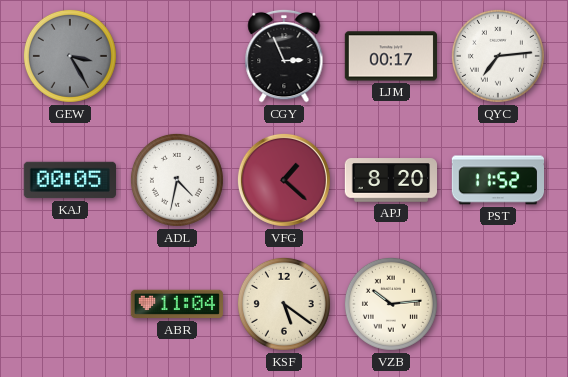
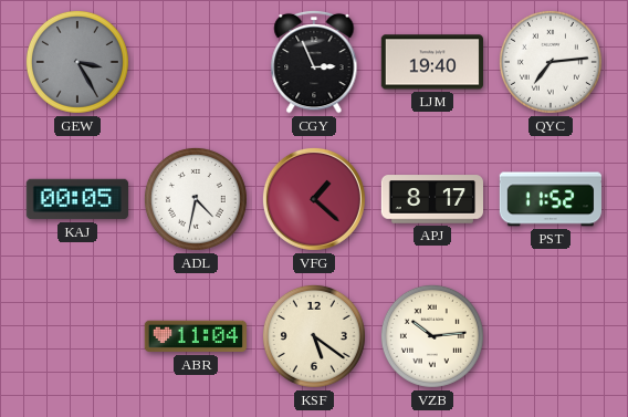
LJM: 00:17 -> 19:40 (431, 62)
APJ: 8:20 -> 8:17 (432, 199)
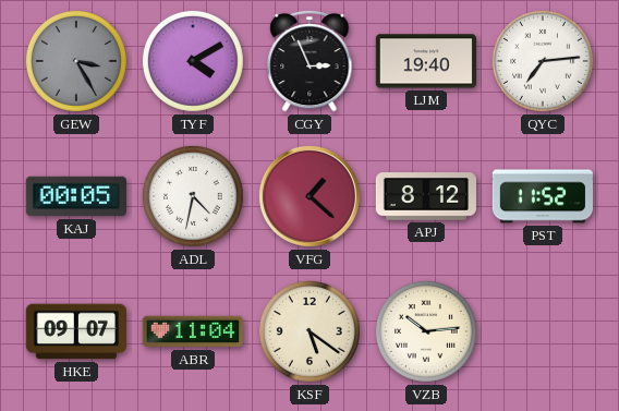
TYF: none -> 4:10 (193, 61)
APJ: 8:17 -> 8:12 (426, 196)
HKE: none -> 09:07 (76, 331)
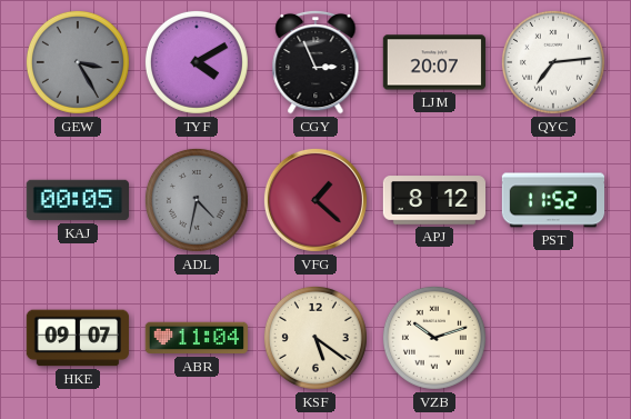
LJM: 19:40 -> 20:07 (433, 62)
ADL dial: white -> grey (197, 200)
VZB: 10:14 -> 10:12 (434, 338)
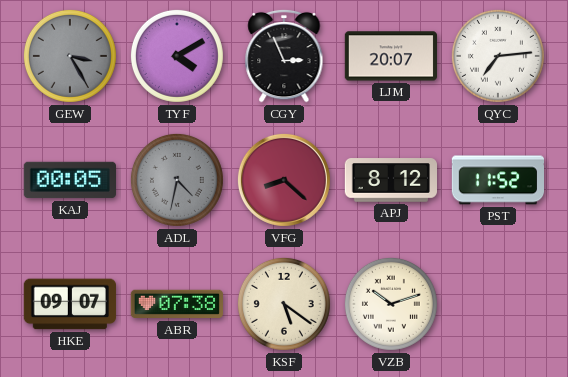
VFG: 1:22 -> 8:22 (284, 180)
ABR: 11:04 -> 07:38 (176, 304)
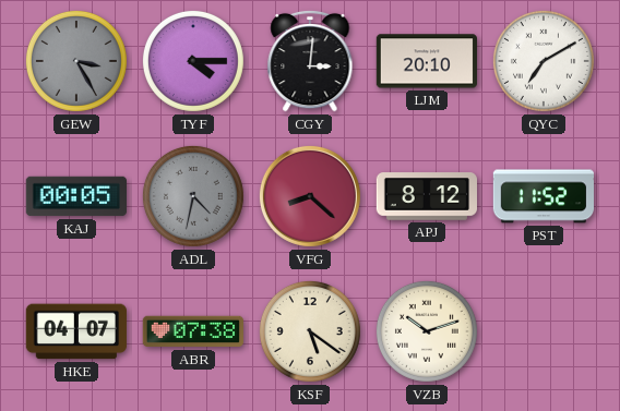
TYF: 4:10 -> 4:15 (193, 61)
CGY: 2:56 -> 3:01 (310, 61)
LJM: 20:07 -> 20:10 (426, 61)
QYC: 7:14 -> 7:10 (544, 61)
HKE: 09:07 -> 04:07 (76, 331)
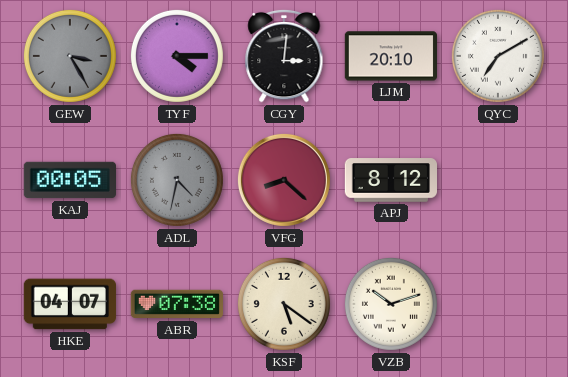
PST: 11:52 -> none (542, 196)
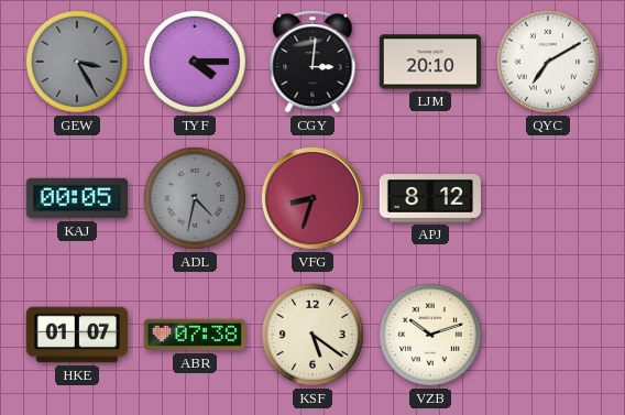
VFG: 8:22 -> 8:33 (312, 198)
HKE: 04:07 -> 01:07 (77, 335)
